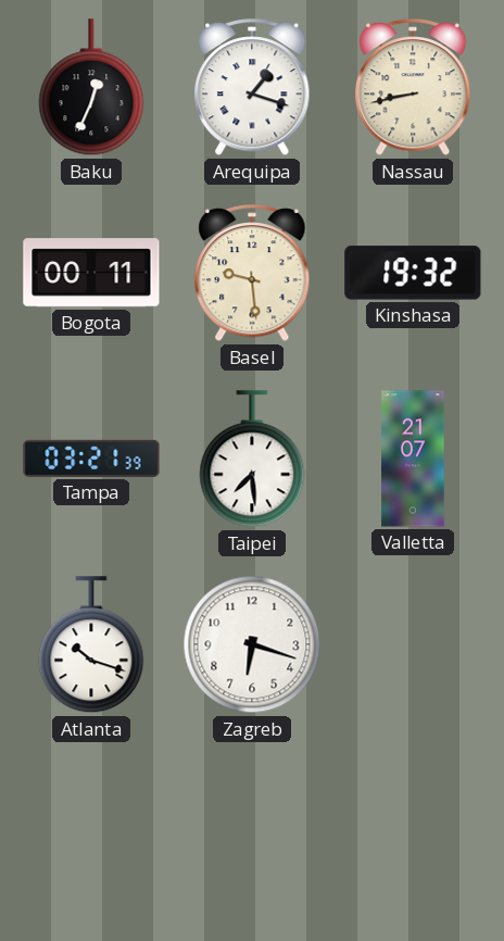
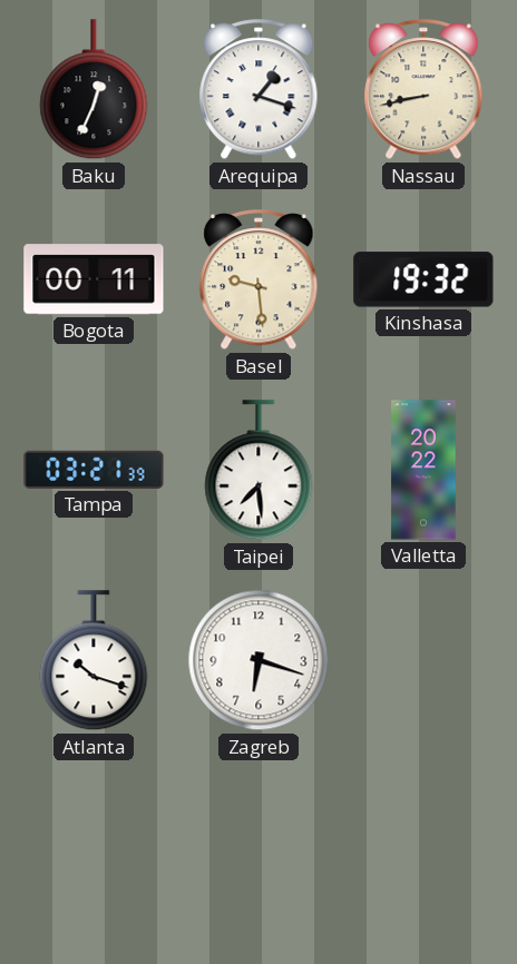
Valletta: 21:07 -> 20:22 (423, 470)
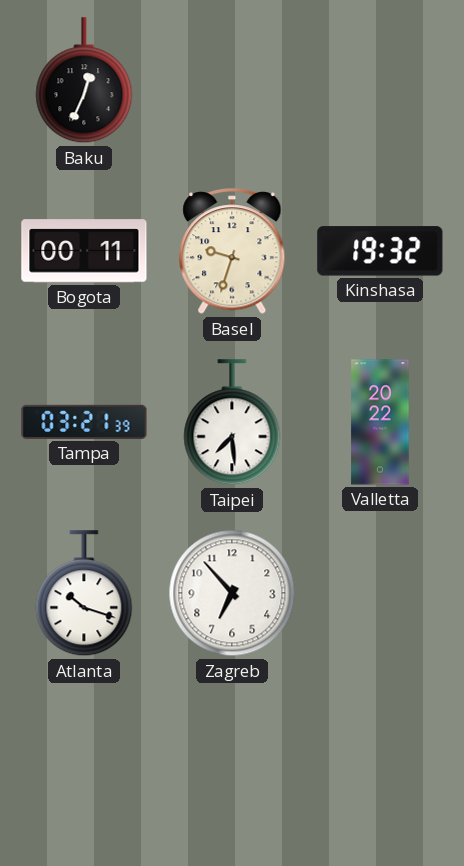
Arequipa: 1:18 -> none (258, 90)
Nassau: 8:43 -> none (423, 90)
Basel: 9:29 -> 9:33 (232, 252)
Zagreb: 6:18 -> 6:53 (232, 593)
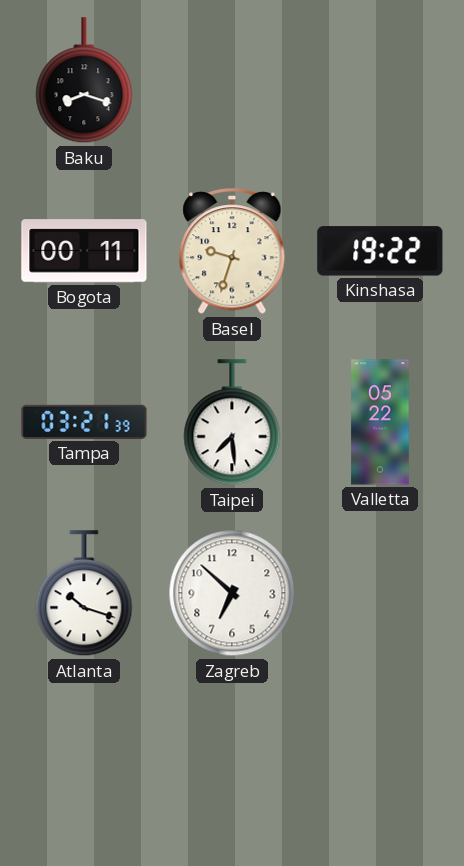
Baku: 12:34 -> 8:18 (84, 81)
Kinshasa: 19:32 -> 19:22 (380, 251)
Valletta: 20:22 -> 05:22 (380, 422)
Zagreb: 6:53 -> 6:52 (232, 593)
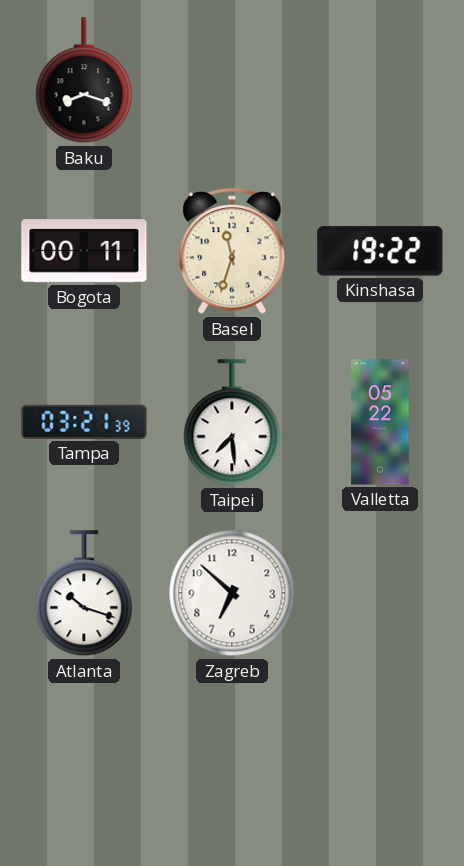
Basel: 9:33 -> 11:33 (232, 252)
